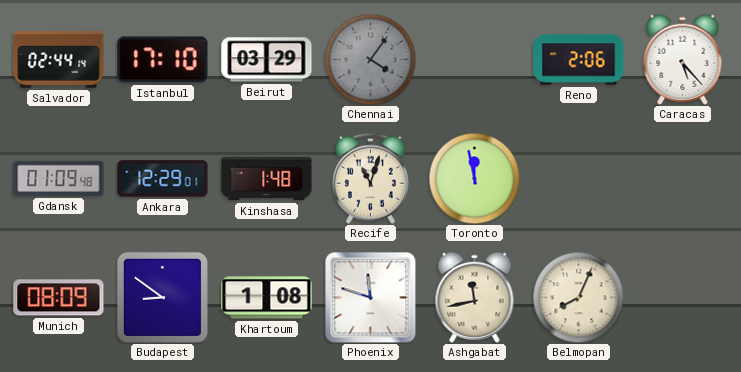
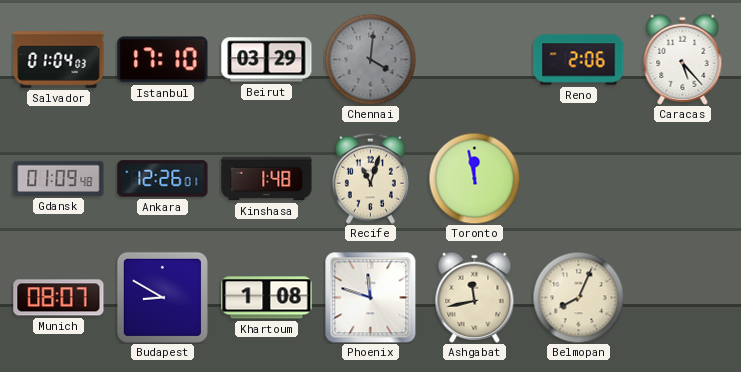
Salvador: 02:44 -> 01:04 (59, 60)
Chennai: 4:06 -> 4:01 (370, 59)
Ankara: 12:29 -> 12:26 (163, 179)
Munich: 08:09 -> 08:07 (59, 298)
Budapest: 8:51 -> 8:50 (162, 297)
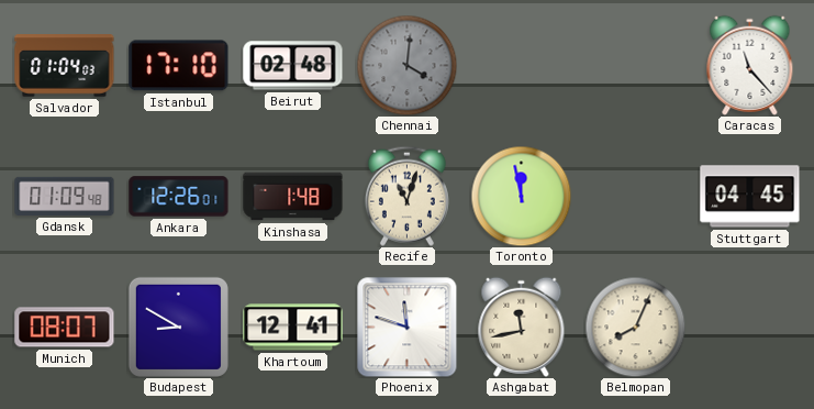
Beirut: 03:29 -> 02:48 (293, 66)
Reno: 2:06 -> none (579, 60)
Caracas: 5:23 -> 11:23 (750, 65)
Stuttgart: none -> 04:45 (750, 197)
Khartoum: 1:08 -> 12:41 (293, 328)
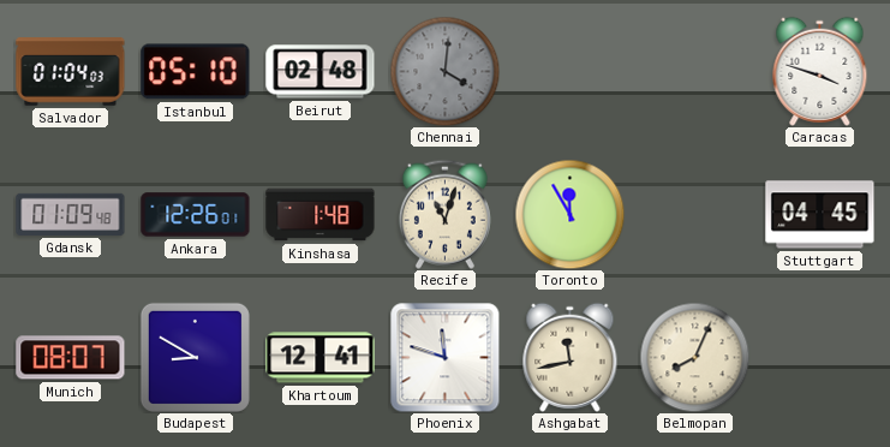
Istanbul: 17:10 -> 05:10 (196, 72)
Caracas: 11:23 -> 3:48 (820, 71)
Toronto: 11:58 -> 11:55 (569, 214)
